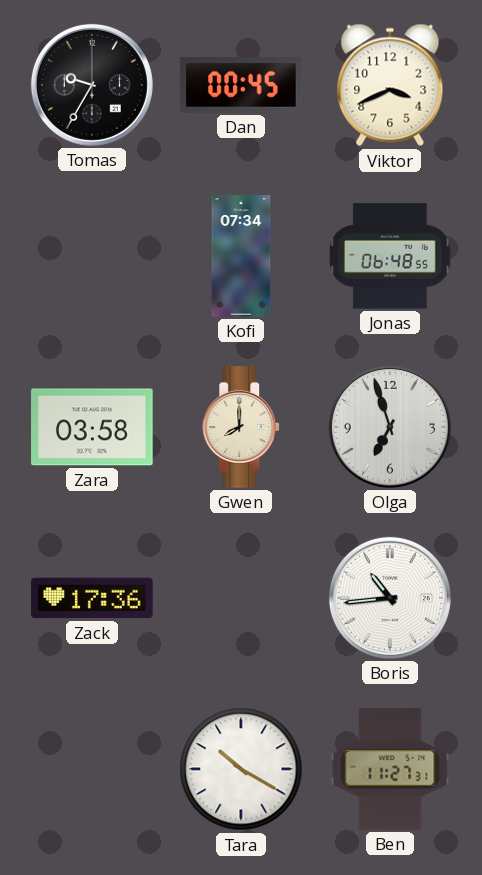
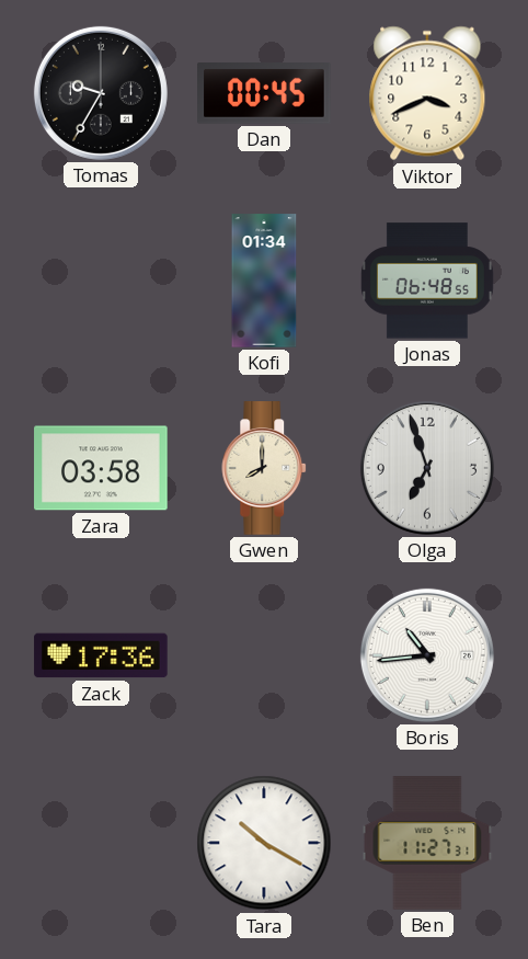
Kofi: 07:34 -> 01:34 (264, 281)
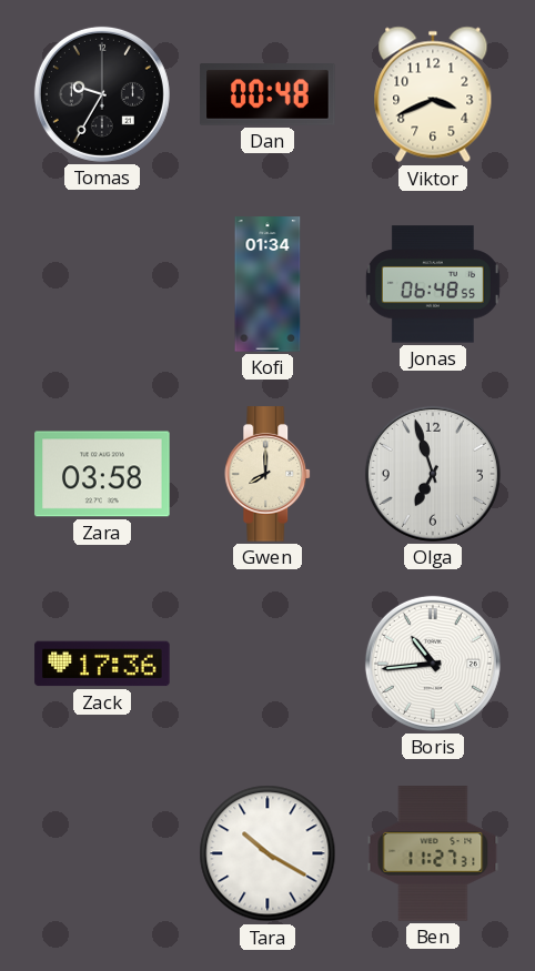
Dan: 00:45 -> 00:48 (267, 95)
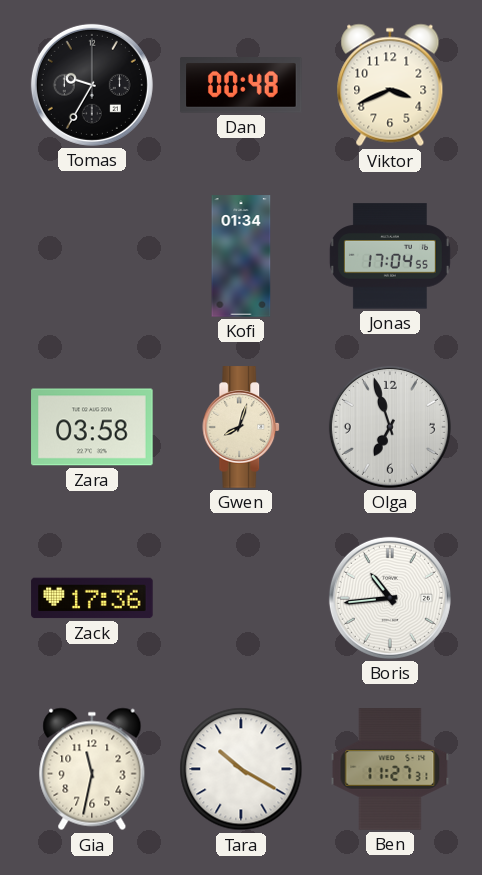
Jonas: 06:48 -> 17:04 (390, 256)
Gwen: 8:00 -> 8:03 (242, 427)
Gia: none -> 11:32 (92, 769)
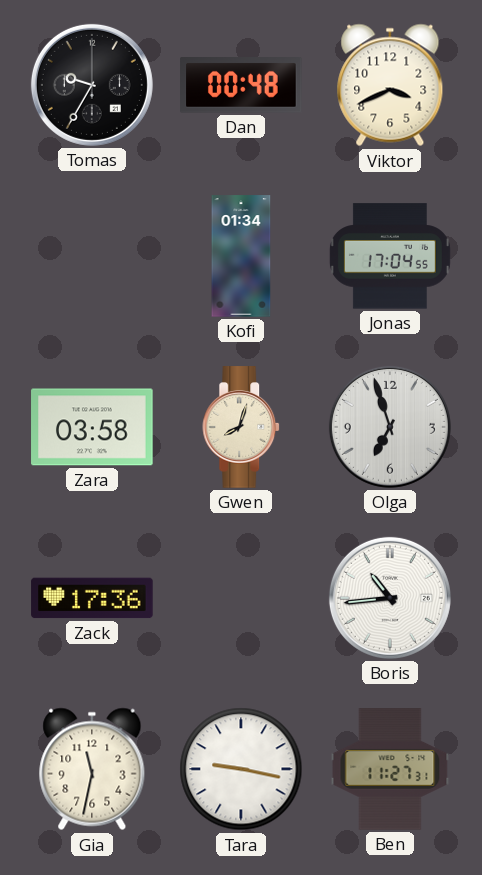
Tara: 10:20 -> 9:17 (241, 769)
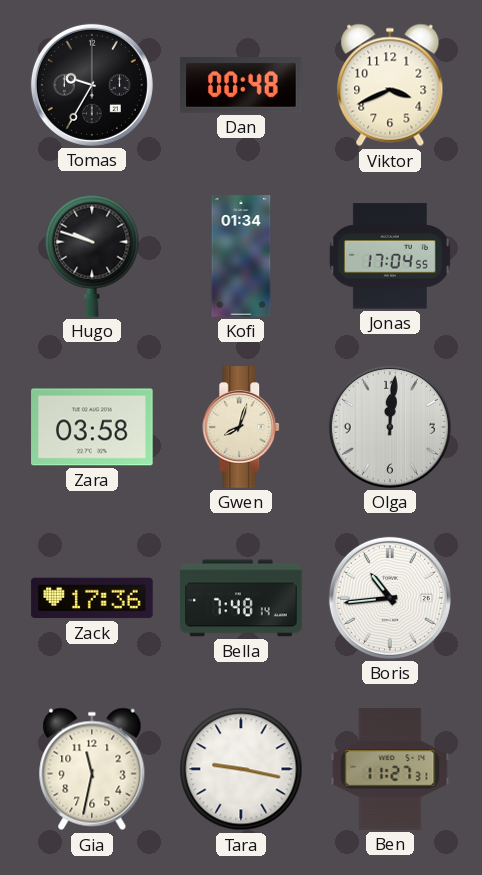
Hugo: none -> 9:48 (92, 256)
Olga: 6:57 -> 12:01 (390, 427)
Bella: none -> 7:48 (241, 598)
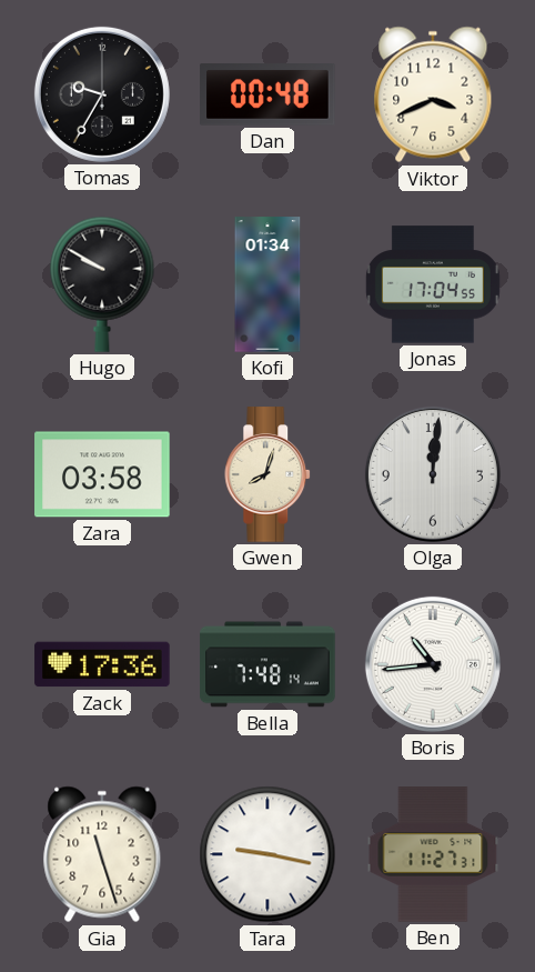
Hugo: 9:48 -> 9:50 (102, 284)
Gia: 11:32 -> 11:27 (102, 854)
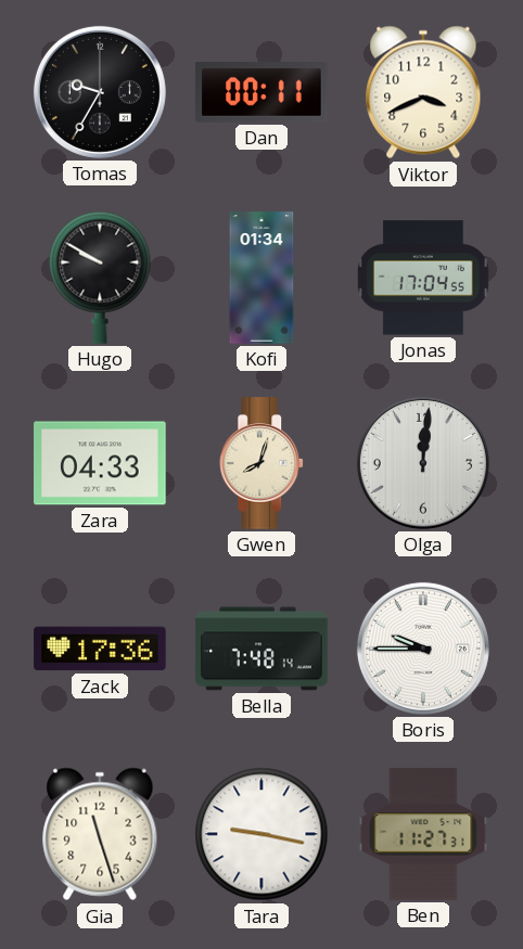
Dan: 00:48 -> 00:11 (261, 93)
Zara: 03:58 -> 04:33 (100, 463)
Boris: 10:44 -> 9:45 (423, 649)
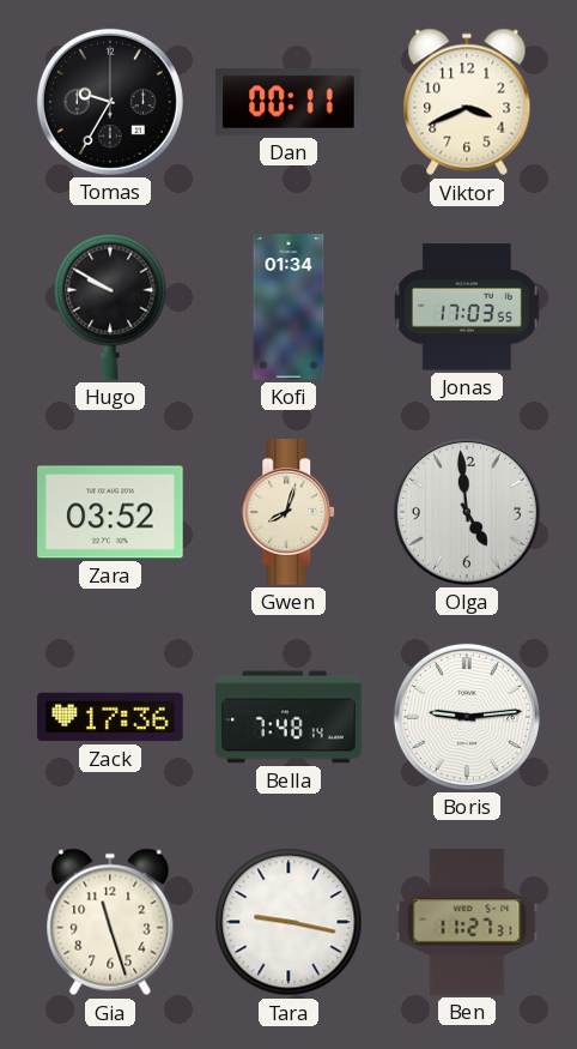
Jonas: 17:04 -> 17:03 (467, 307)
Zara: 04:33 -> 03:52 (110, 512)
Olga: 12:01 -> 4:59 (467, 512)
Boris: 9:45 -> 9:14 (467, 717)
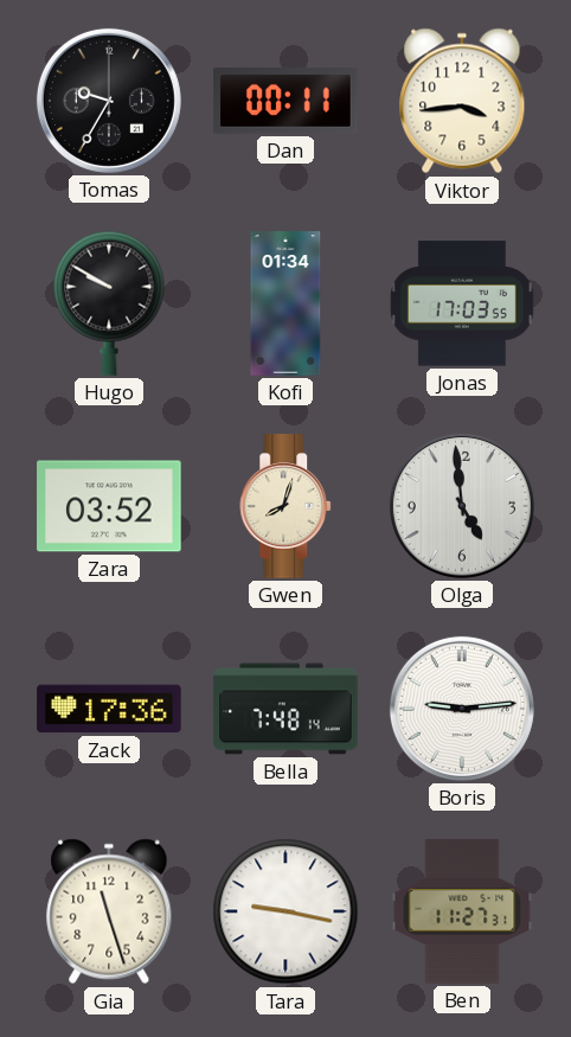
Viktor: 3:41 -> 3:44 (462, 101)
